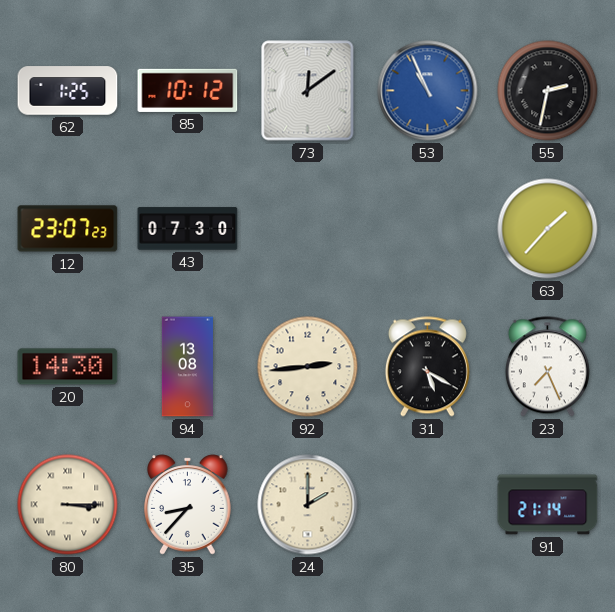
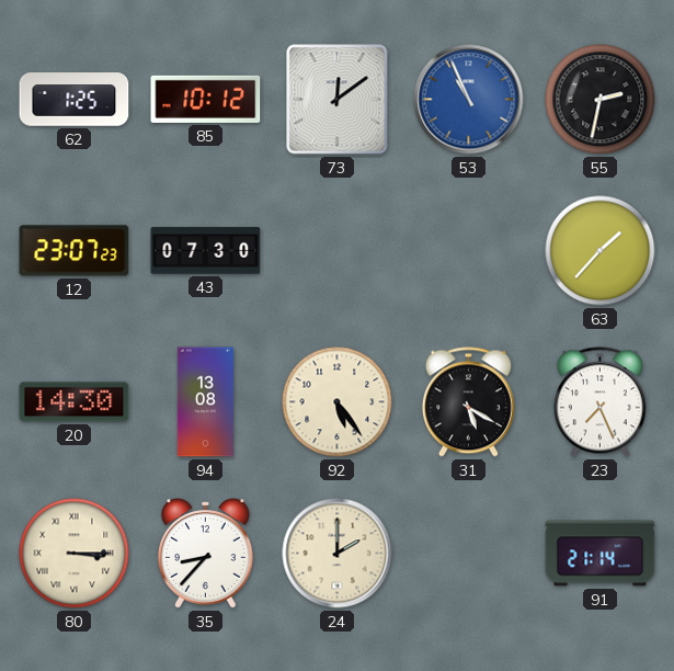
92: 2:44 -> 5:24 (338, 402)
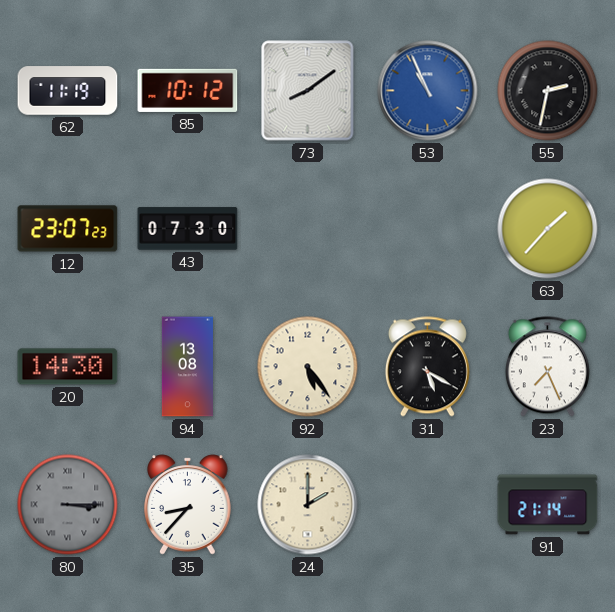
62: 1:25 -> 11:19 (68, 91)
73: 12:09 -> 8:09 (308, 91)
80 dial: cream -> grey (68, 505)
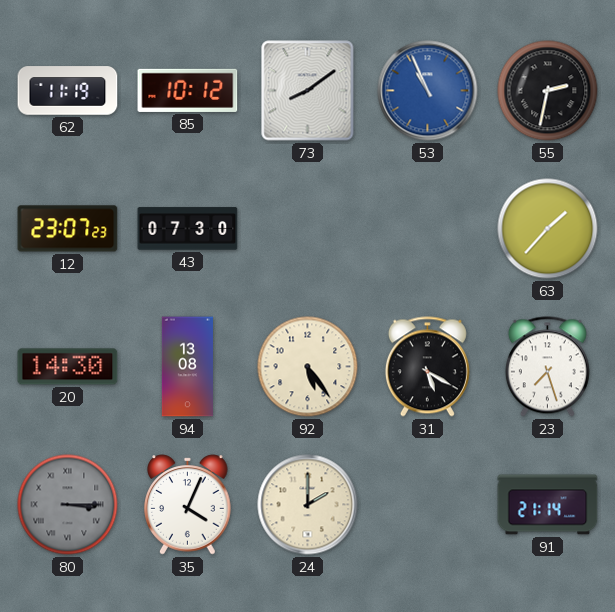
23: 7:26 -> 7:27 (547, 367)
35: 8:37 -> 4:04 (188, 505)
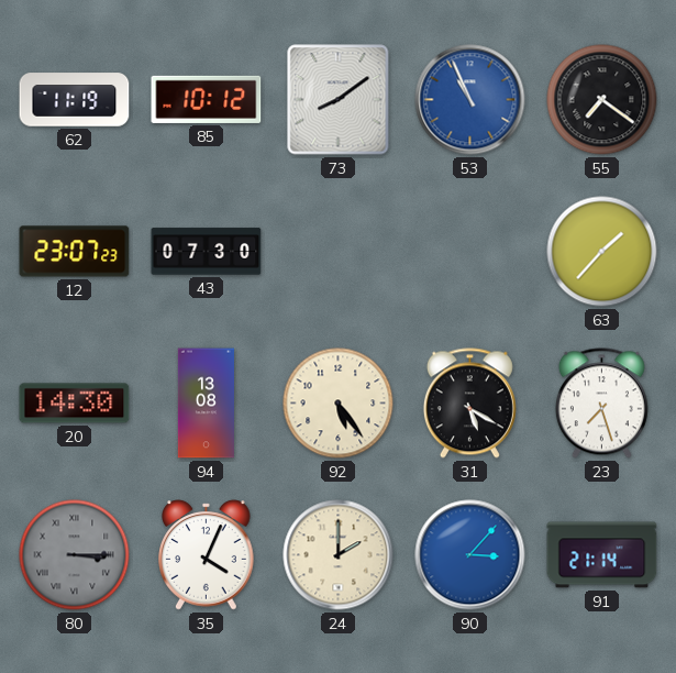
55: 2:32 -> 7:21 (602, 100)
90: none -> 3:07 (470, 555)
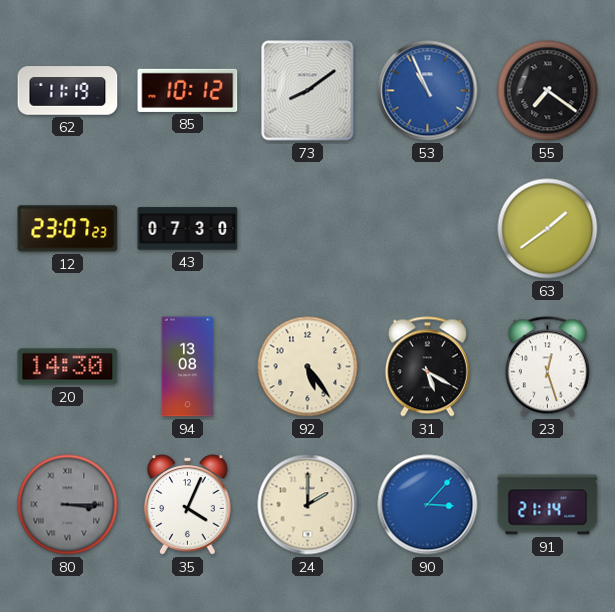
63: 1:37 -> 1:39 (548, 229)
23: 7:27 -> 12:27 (547, 367)
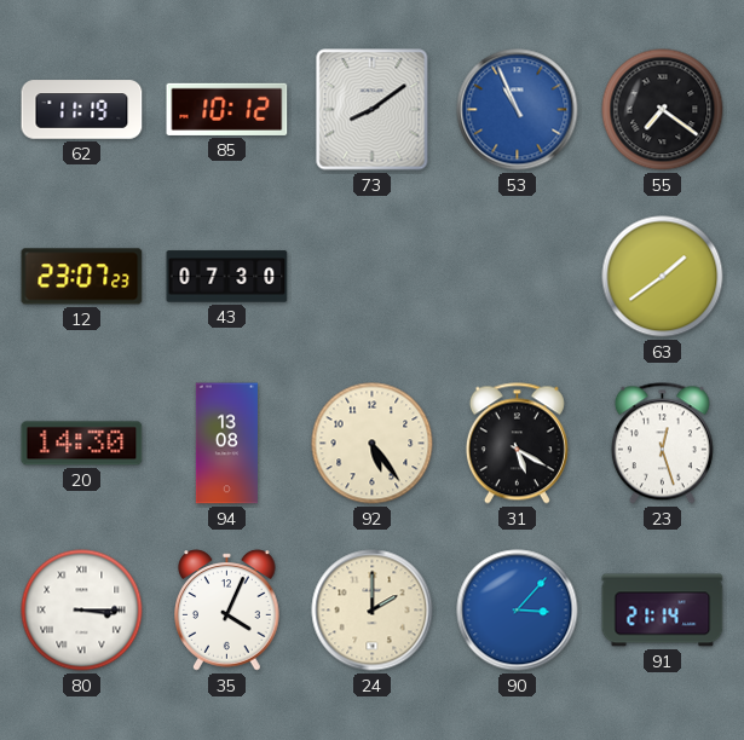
80 dial: grey -> white (82, 611)
